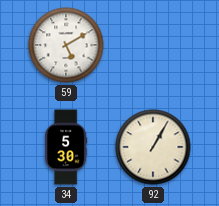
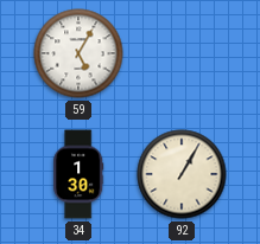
59: 5:10 -> 5:05 (78, 53)
34: 5:30 -> 1:30 (78, 174)
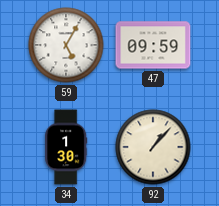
47: none -> 09:59 (153, 45)
92: 1:05 -> 1:07 (153, 147)
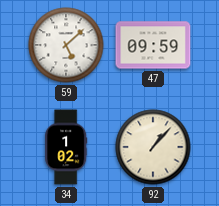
59: 5:05 -> 5:08 (66, 45)
34: 1:30 -> 1:02 (66, 147)
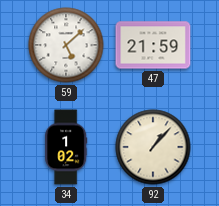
47: 09:59 -> 21:59 (153, 45)
